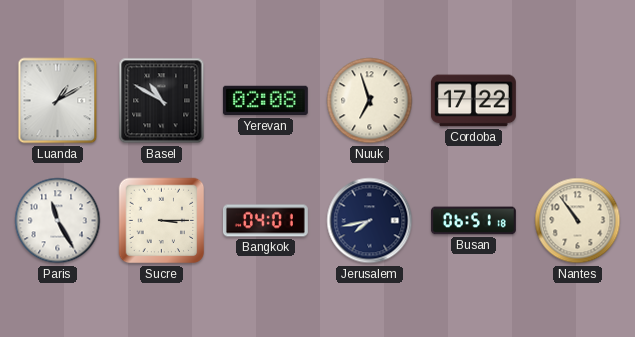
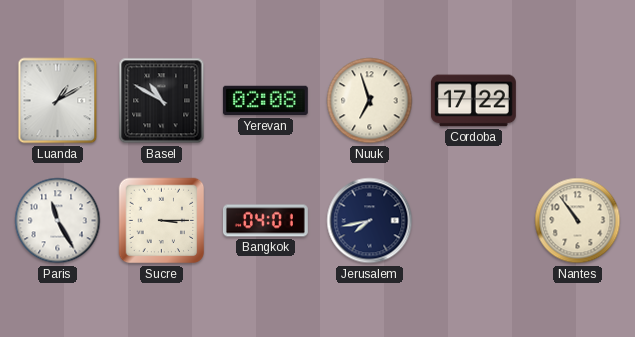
Busan: 06:51 -> none (473, 221)
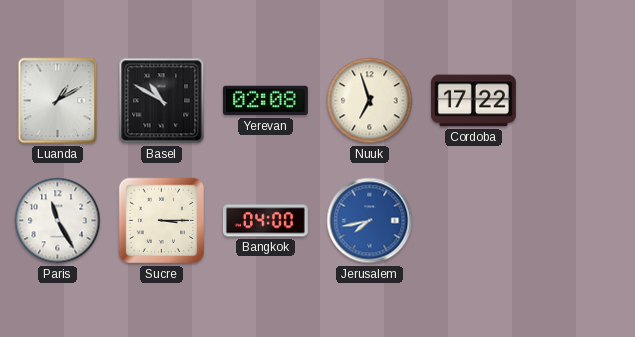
Bangkok: 04:01 -> 04:00 (266, 221)
Jerusalem dial: navy -> blue (370, 221)
Nantes: 10:54 -> none (578, 221)
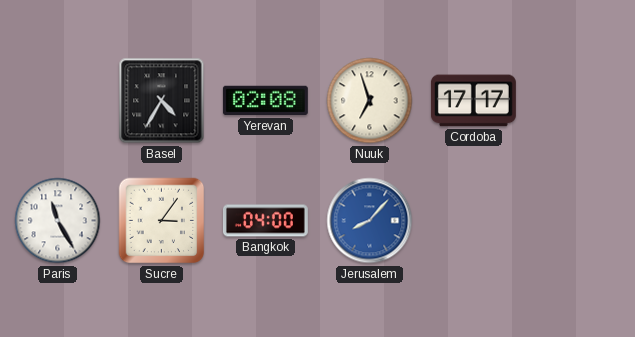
Luanda: 1:10 -> none (58, 101)
Basel: 10:50 -> 4:35 (162, 101)
Cordoba: 17:22 -> 17:17 (473, 101)
Sucre: 3:15 -> 3:06 (162, 221)
Jerusalem: 7:43 -> 8:07 (370, 221)
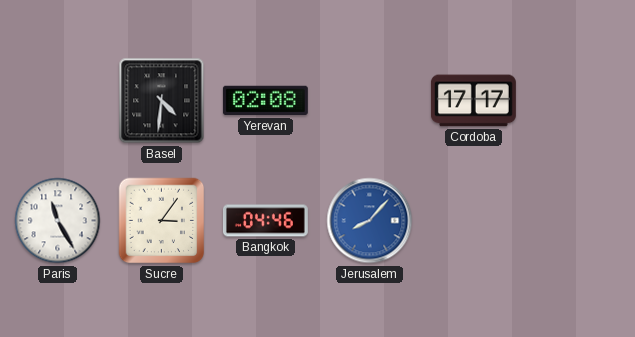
Basel: 4:35 -> 4:31 (162, 101)
Nuuk: 6:57 -> none (370, 101)
Bangkok: 04:00 -> 04:46 (266, 221)
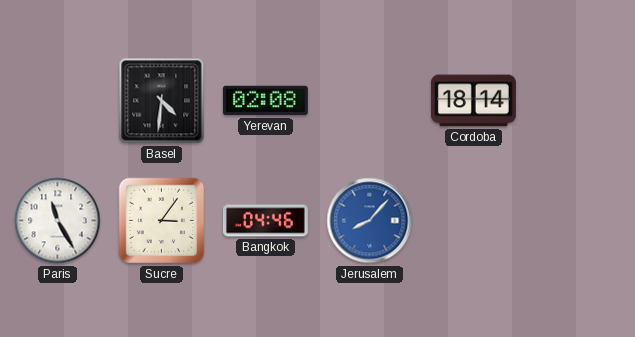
Cordoba: 17:17 -> 18:14 (473, 101)
